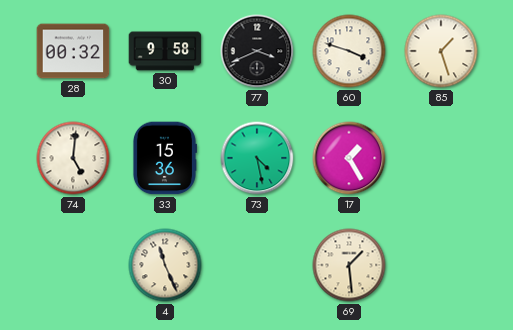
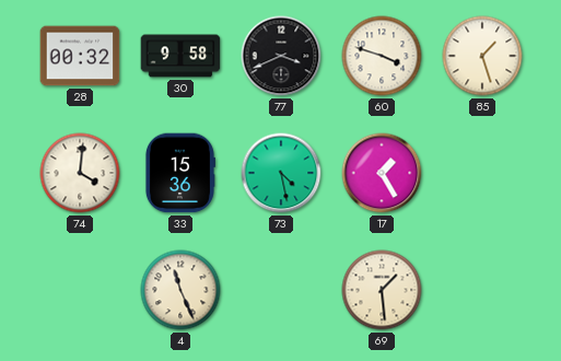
74: 5:01 -> 4:01 (80, 173)
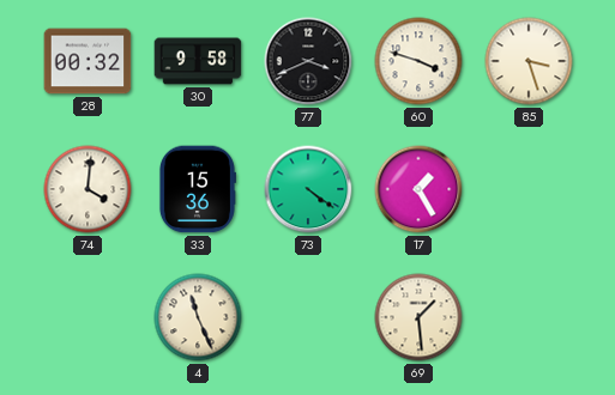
85: 1:27 -> 3:27 (529, 61)
73: 4:28 -> 4:21 (308, 189)
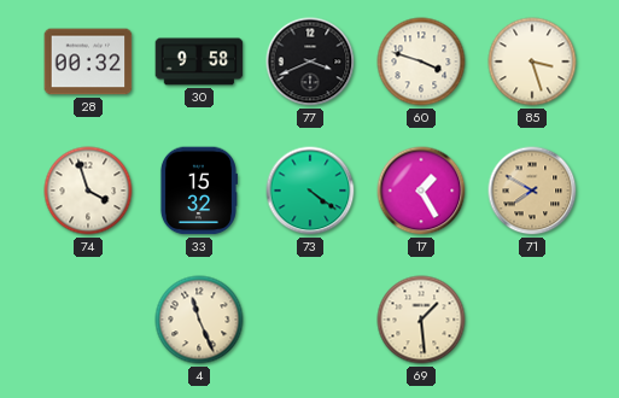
74: 4:01 -> 3:57 (88, 191)
33: 15:36 -> 15:32 (198, 191)
71: none -> 7:50 (532, 191)
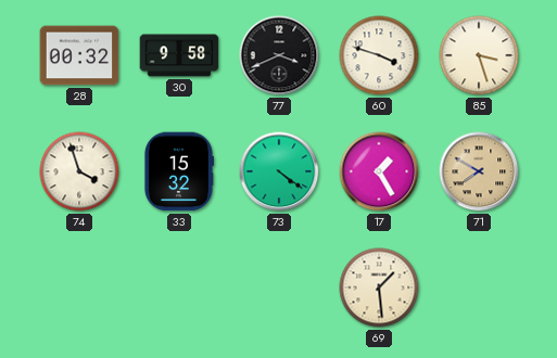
4: 11:26 -> none (199, 320)
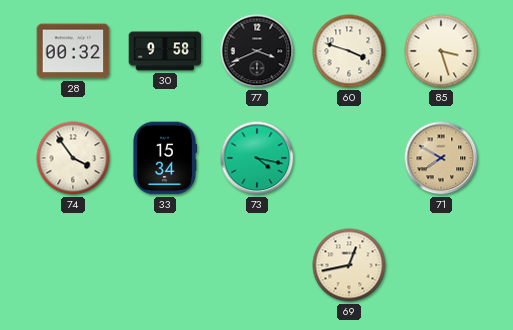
74: 3:57 -> 3:54 (73, 158)
33: 15:32 -> 15:34 (164, 158)
73: 4:21 -> 4:17 (257, 158)
17: 1:25 -> none (379, 171)
69: 1:29 -> 12:43 (349, 265)
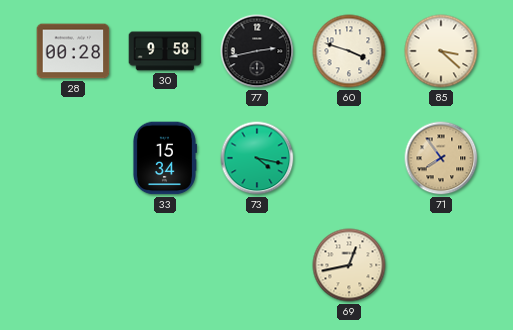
28: 00:32 -> 00:28 (73, 51)
77: 3:41 -> 2:43 (257, 51)
85: 3:27 -> 3:22 (441, 51)
74: 3:54 -> none (73, 158)
71: 7:50 -> 7:54 (441, 158)
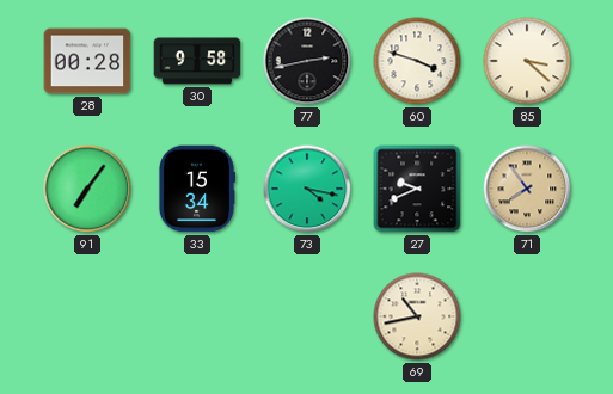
91: none -> 7:06 (87, 189)
27: none -> 9:41 (417, 189)
69: 12:43 -> 10:43 (417, 316)
